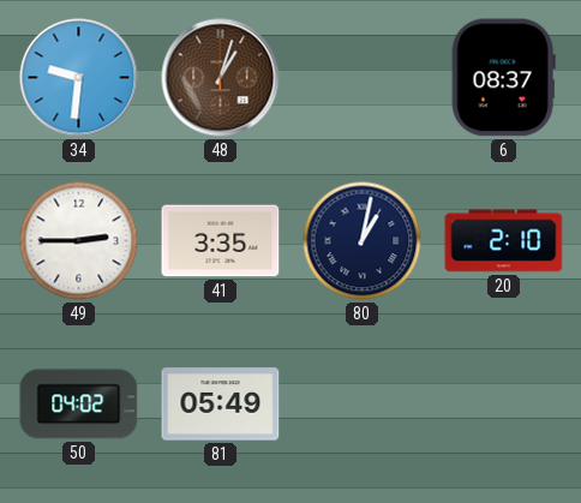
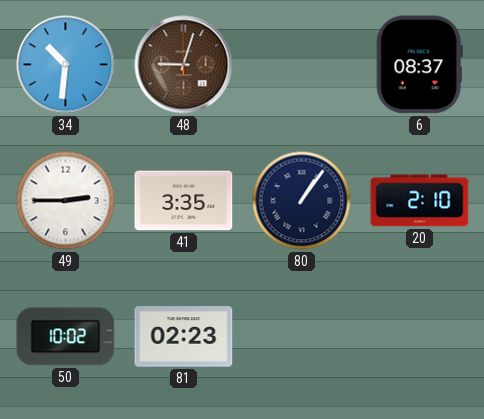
34: 9:31 -> 10:31 (66, 65)
48: 1:03 -> 9:03 (184, 65)
80: 1:02 -> 1:06 (302, 201)
50: 04:02 -> 10:02 (66, 337)
81: 05:49 -> 02:23 (184, 337)
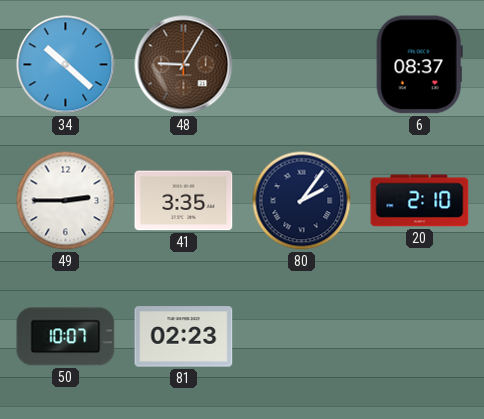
34: 10:31 -> 10:22 (66, 65)
48: 9:03 -> 9:05 (184, 65)
80: 1:06 -> 2:06 (302, 201)
50: 10:02 -> 10:07 (66, 337)
